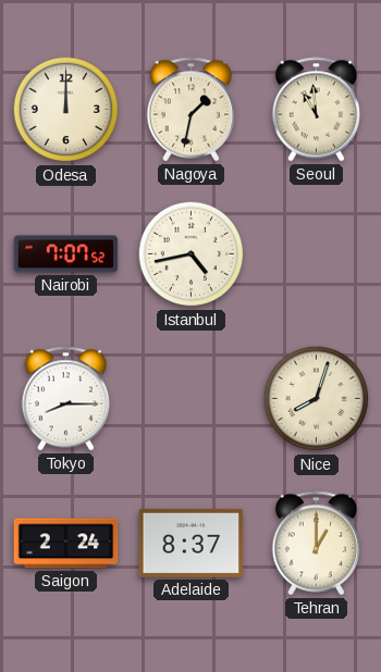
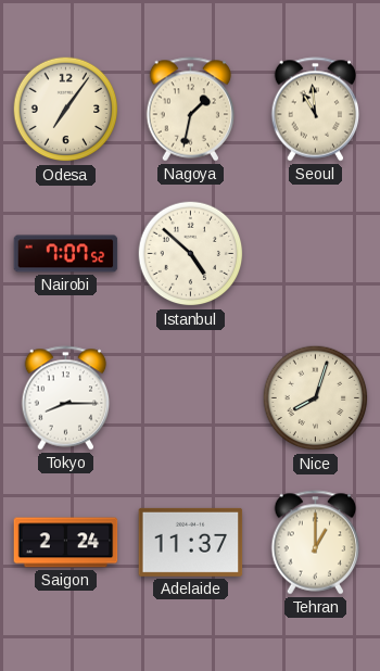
Odesa: 12:00 -> 7:06 (66, 110)
Istanbul: 4:43 -> 4:52 (191, 254)
Adelaide: 8:37 -> 11:37 (191, 542)
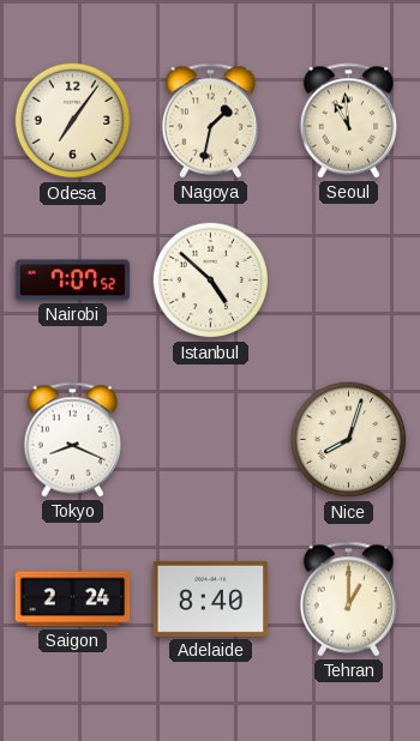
Tokyo: 8:15 -> 8:19 (73, 440)
Adelaide: 11:37 -> 8:40 (211, 598)
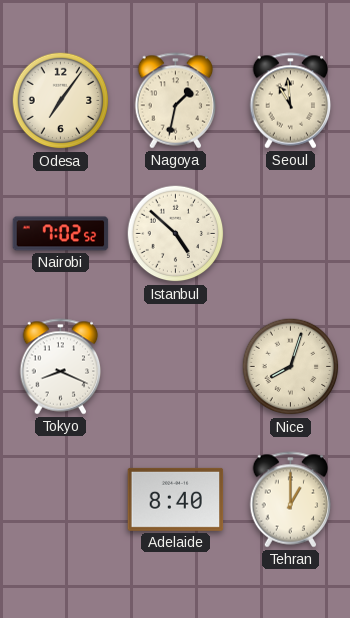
Nairobi: 7:07 -> 7:02 (61, 234)
Saigon: 2:24 -> none (73, 600)
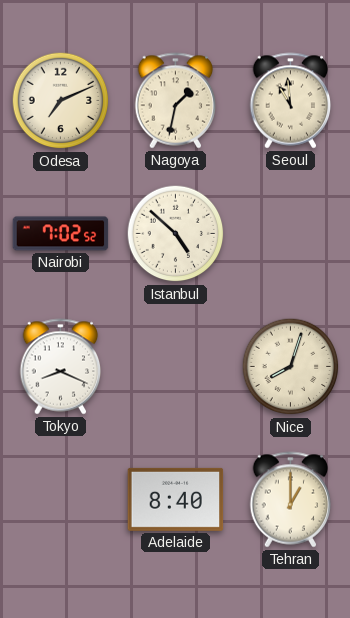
Odesa: 7:06 -> 7:11 (61, 101)
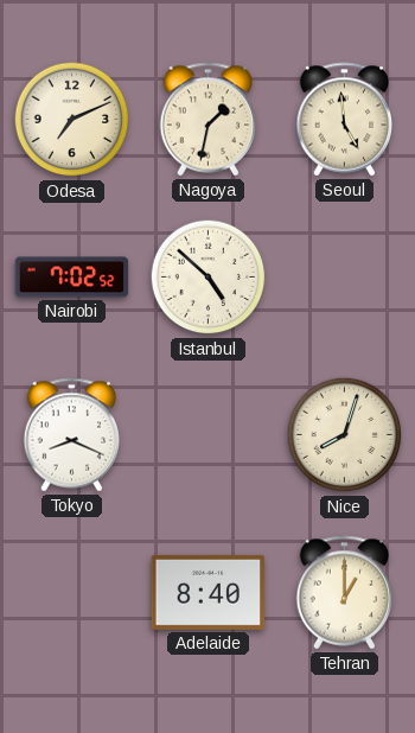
Seoul: 10:59 -> 4:59 (345, 120)
